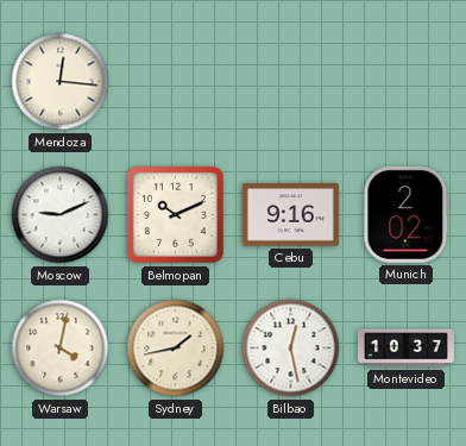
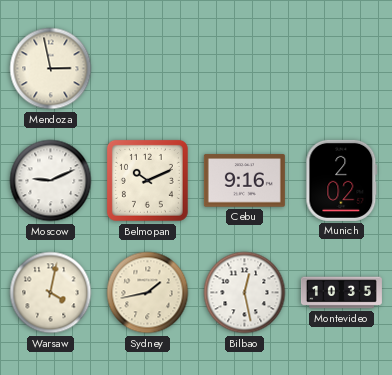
Mendoza: 12:16 -> 2:58 (51, 69)
Montevideo: 10:37 -> 10:35 (341, 293)
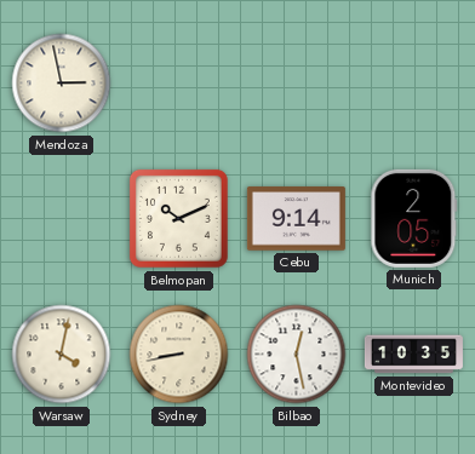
Moscow: 9:11 -> none (51, 181)
Cebu: 9:16 -> 9:14 (296, 219)
Munich: 2:02 -> 2:05 (414, 218)
Sydney: 1:43 -> 8:43 (179, 355)
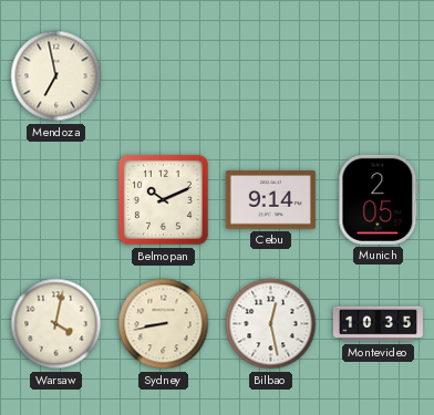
Mendoza: 2:58 -> 6:58 (56, 76)
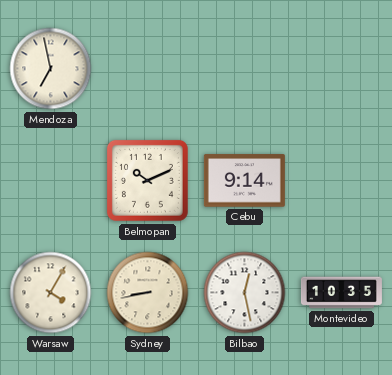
Munich: 2:05 -> none (379, 199)
Warsaw: 4:02 -> 4:05 (51, 293)
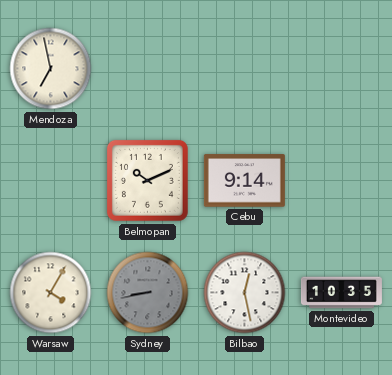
Sydney dial: cream -> grey (148, 293)
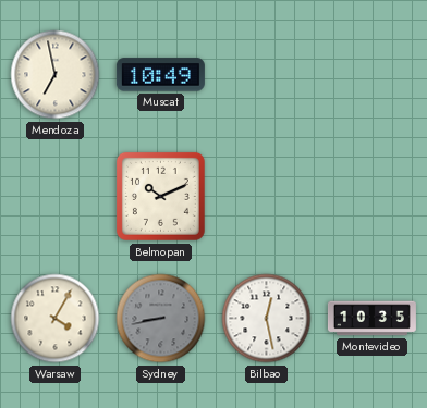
Muscat: none -> 10:49 (160, 75)
Cebu: 9:14 -> none (244, 181)
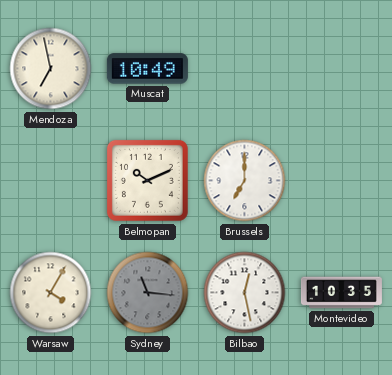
Brussels: none -> 7:00 (245, 181)
Sydney: 8:43 -> 11:16 (148, 293)
